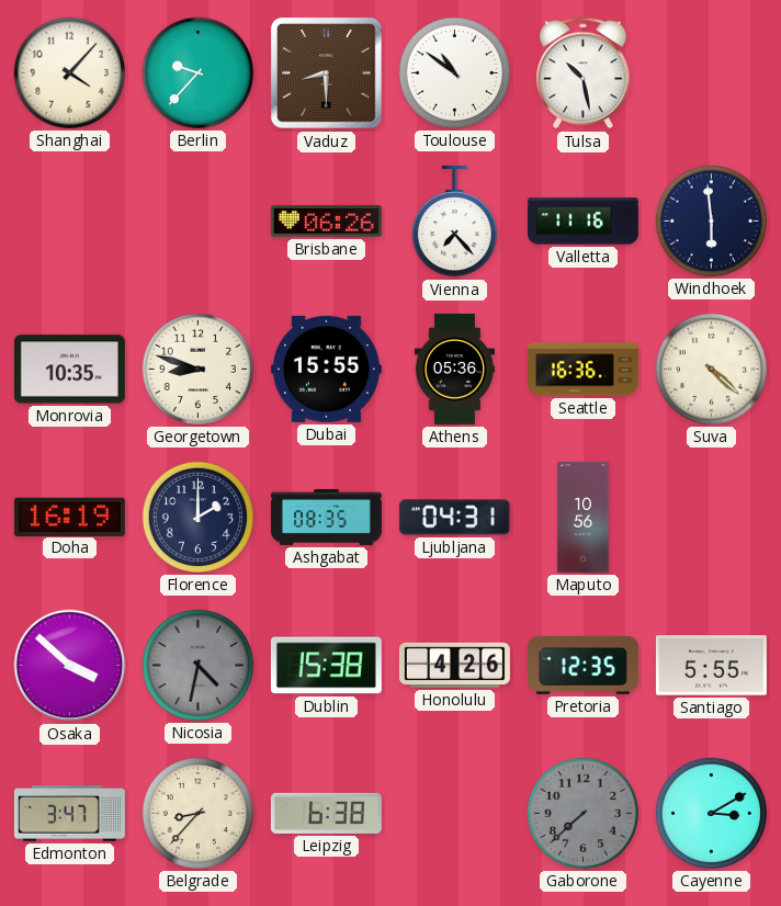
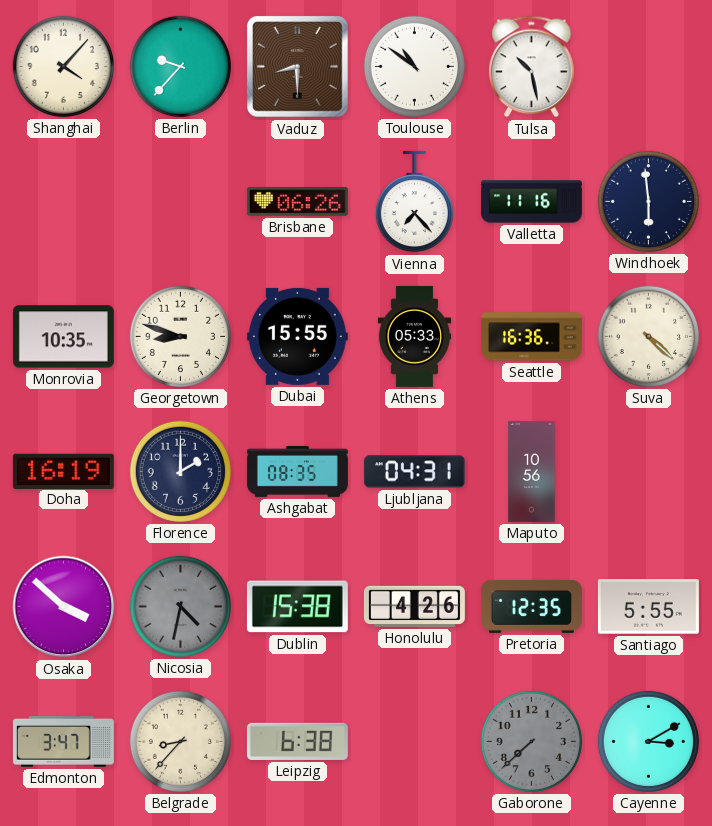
Athens: 05:36 -> 05:33 (415, 336)
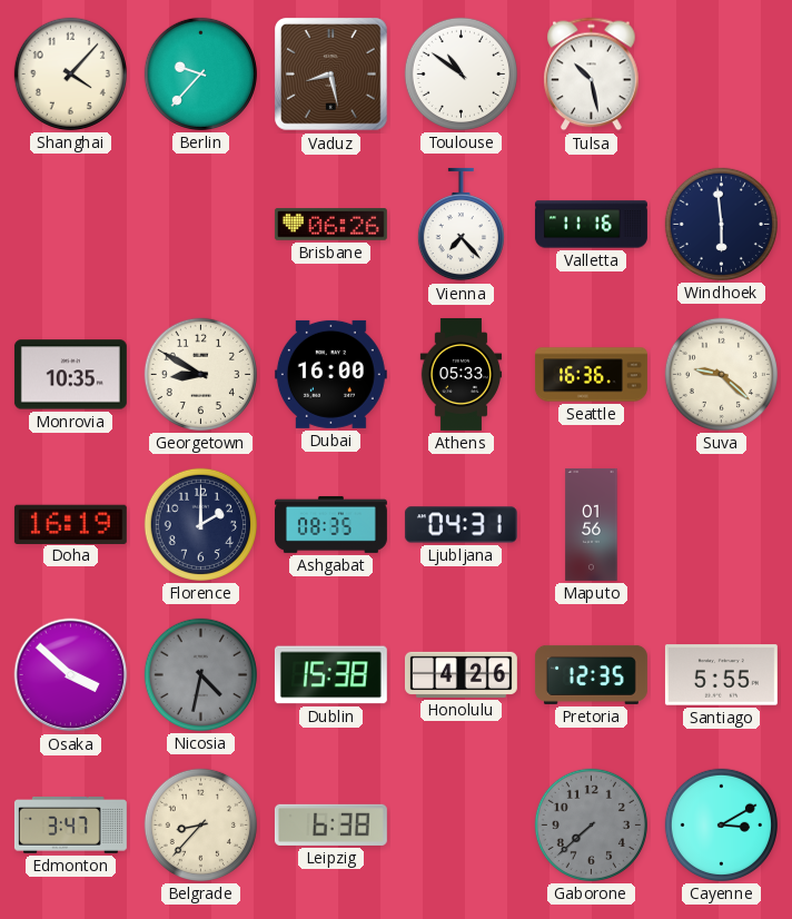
Vaduz: 8:30 -> 8:28 (331, 75)
Georgetown: 8:48 -> 8:50 (200, 374)
Dubai: 15:55 -> 16:00 (330, 374)
Suva: 4:22 -> 9:22 (721, 374)
Maputo: 10:56 -> 01:56 (592, 524)
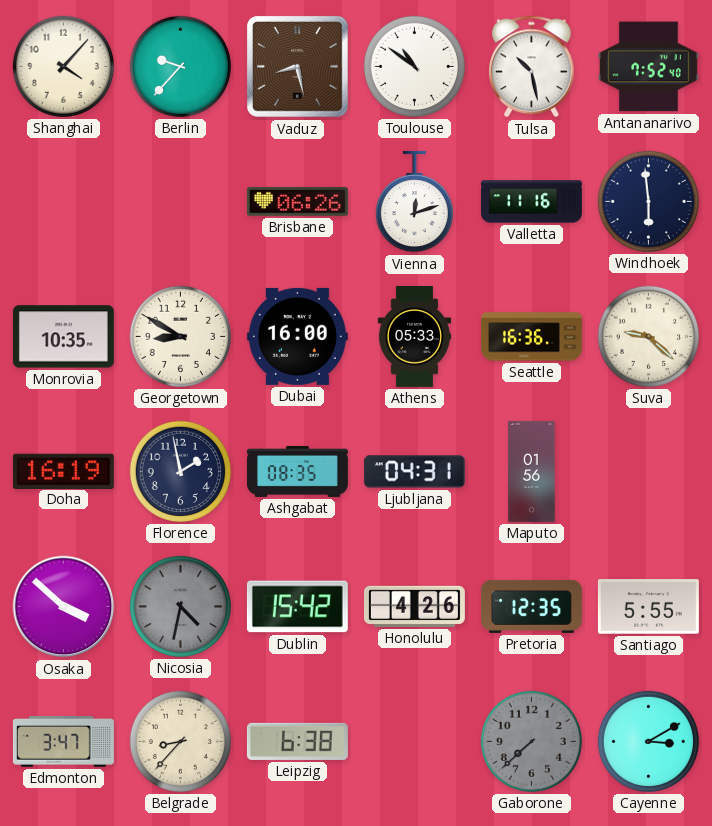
Antananarivo: none -> 7:52 (648, 67)
Vienna: 7:23 -> 12:12 (414, 202)
Florence: 2:00 -> 1:58 (180, 471)
Dublin: 15:38 -> 15:42 (297, 607)
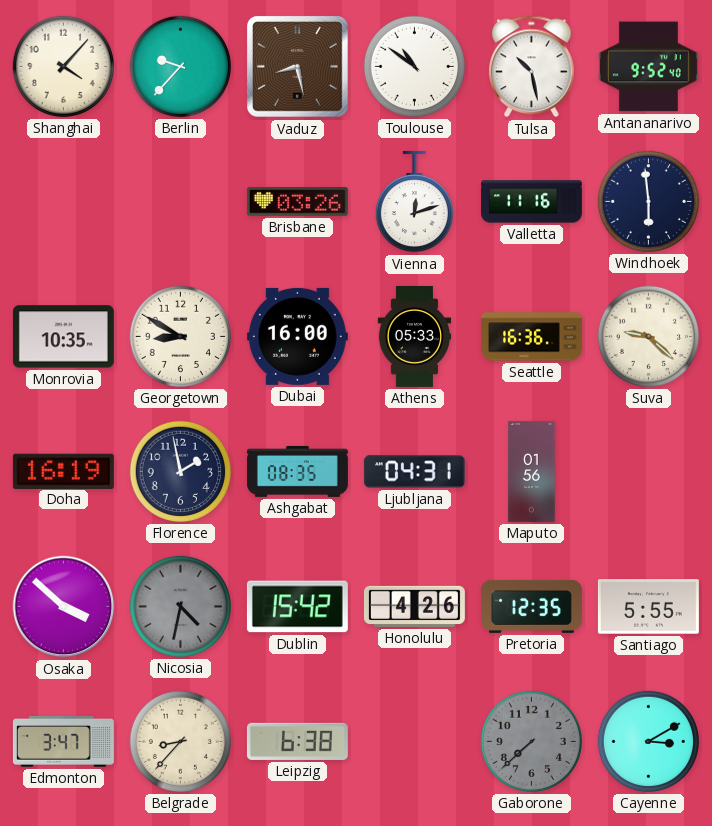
Antananarivo: 7:52 -> 9:52 (648, 67)
Brisbane: 06:26 -> 03:26 (297, 202)
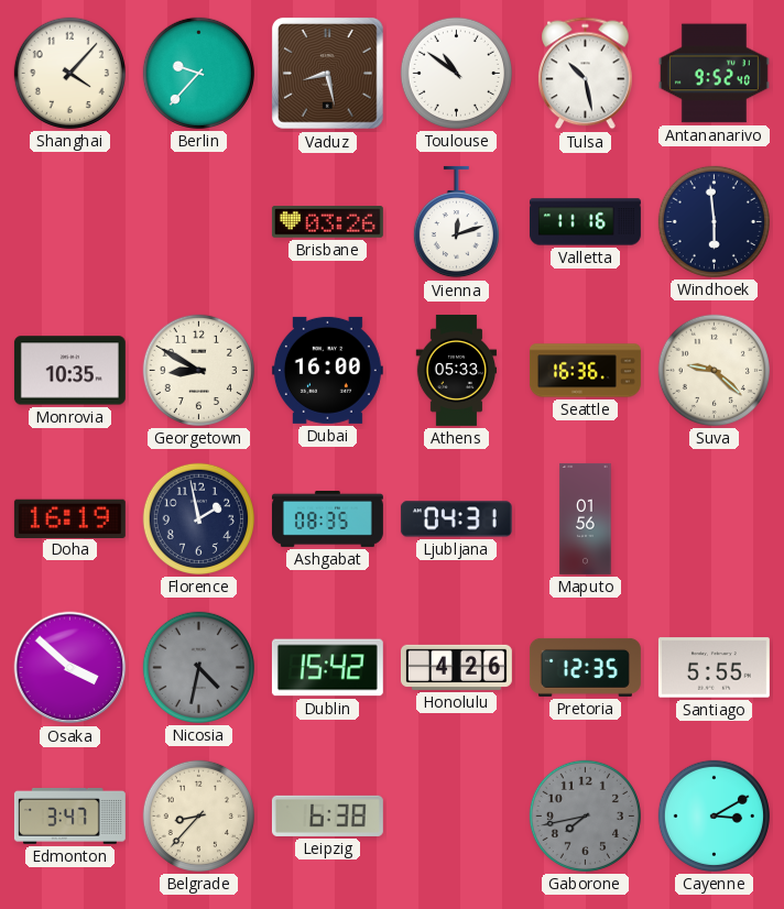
Gaborone: 7:38 -> 7:43 (585, 815)
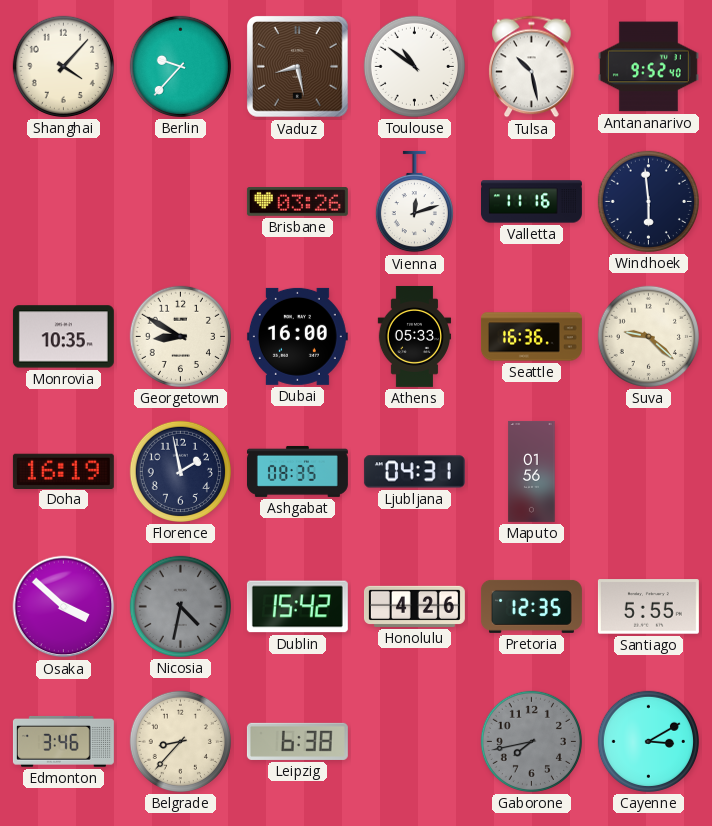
Edmonton: 3:47 -> 3:46 (63, 742)
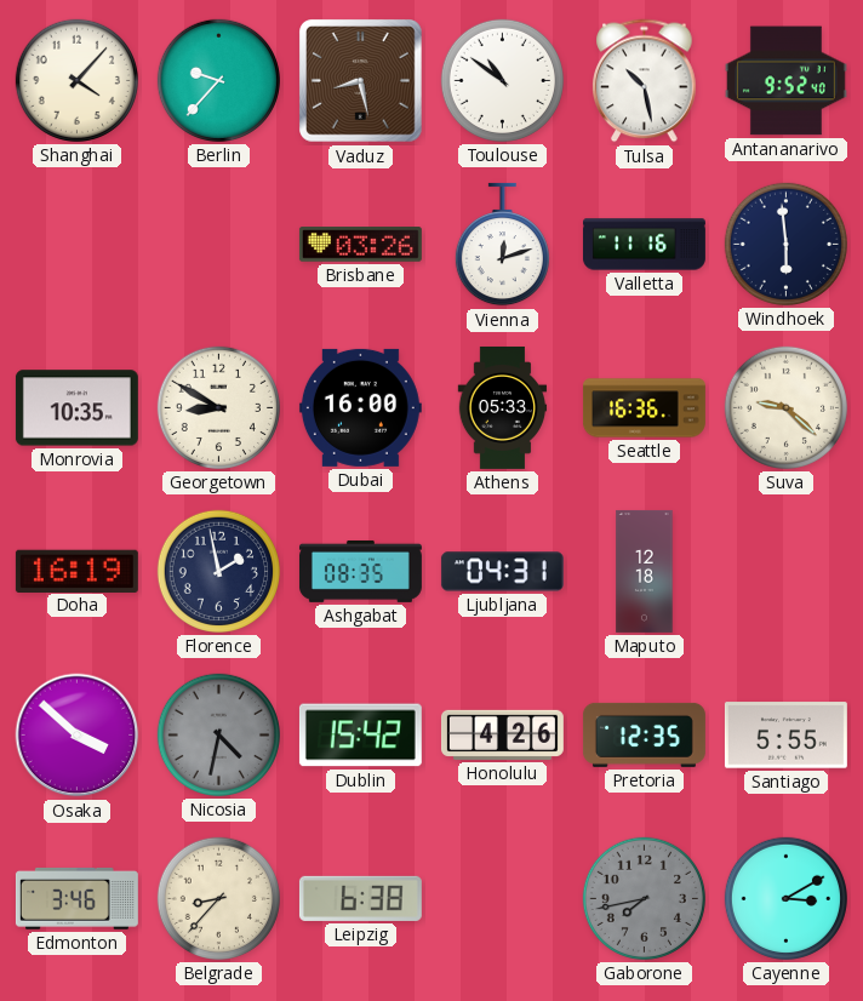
Maputo: 01:56 -> 12:18 (645, 571)
